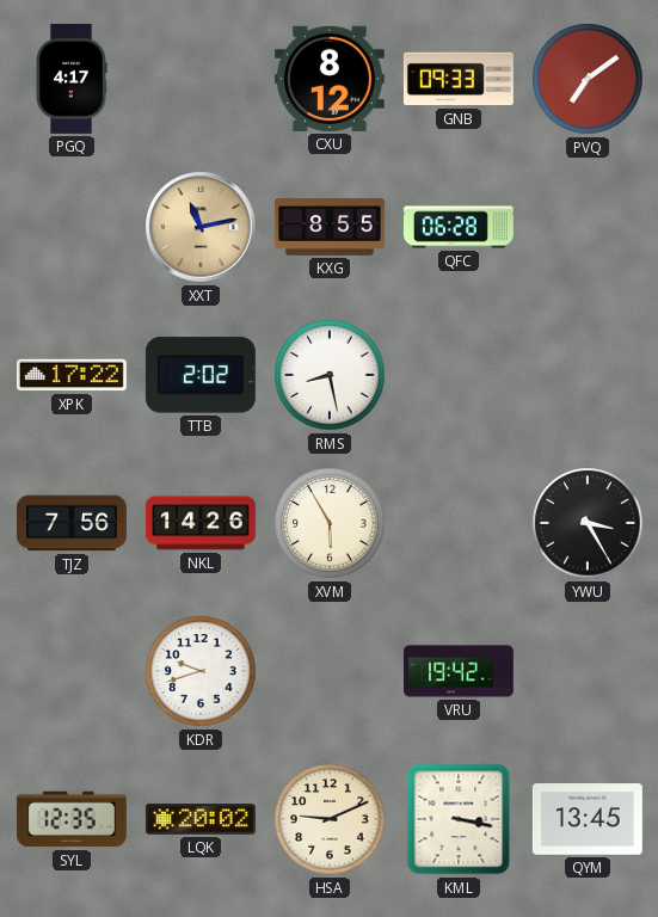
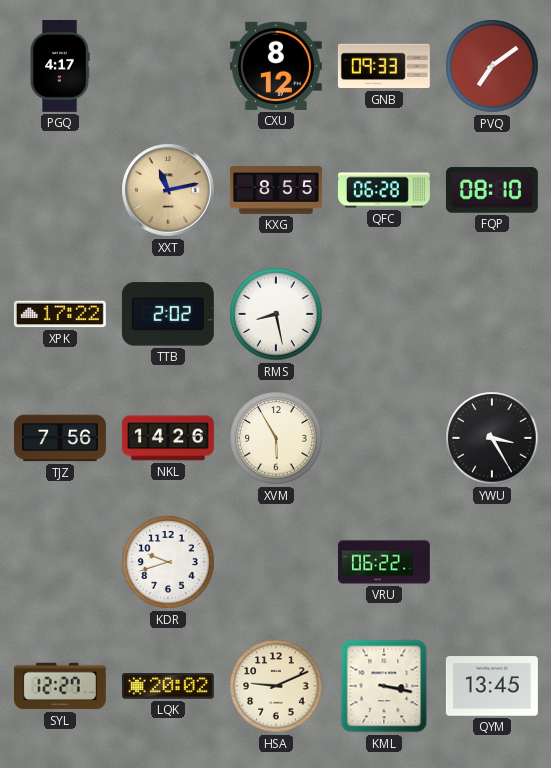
FQP: none -> 08:10 (492, 190)
VRU: 19:42 -> 06:22 (384, 562)
SYL: 12:35 -> 12:27 (60, 686)
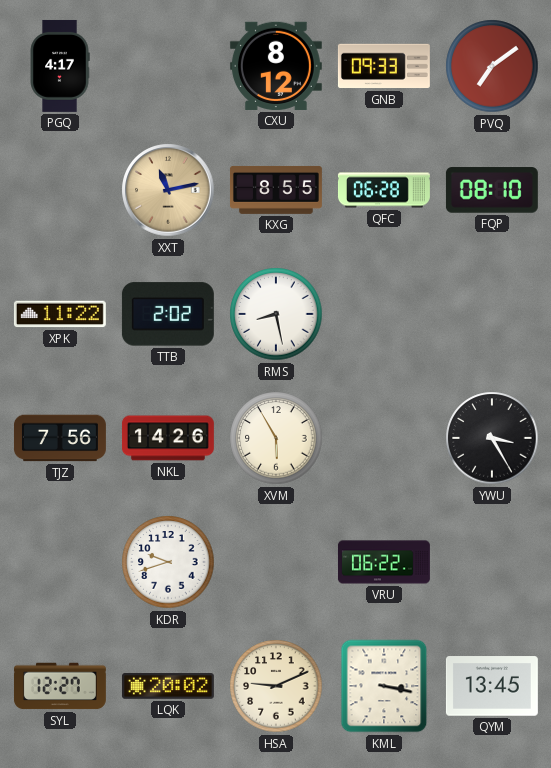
XPK: 17:22 -> 11:22 (60, 314)
